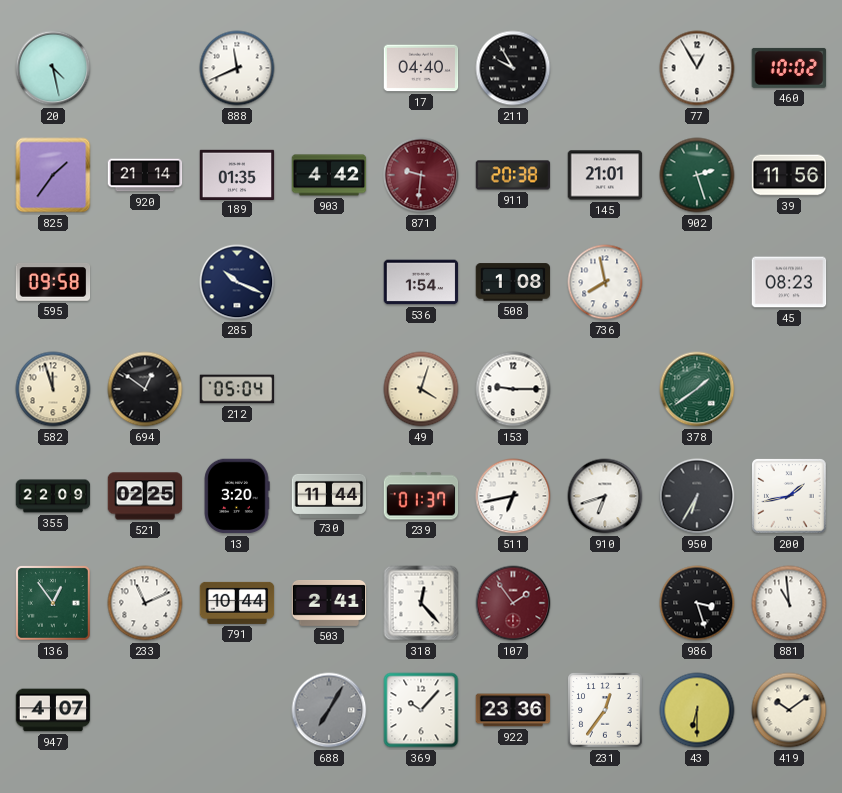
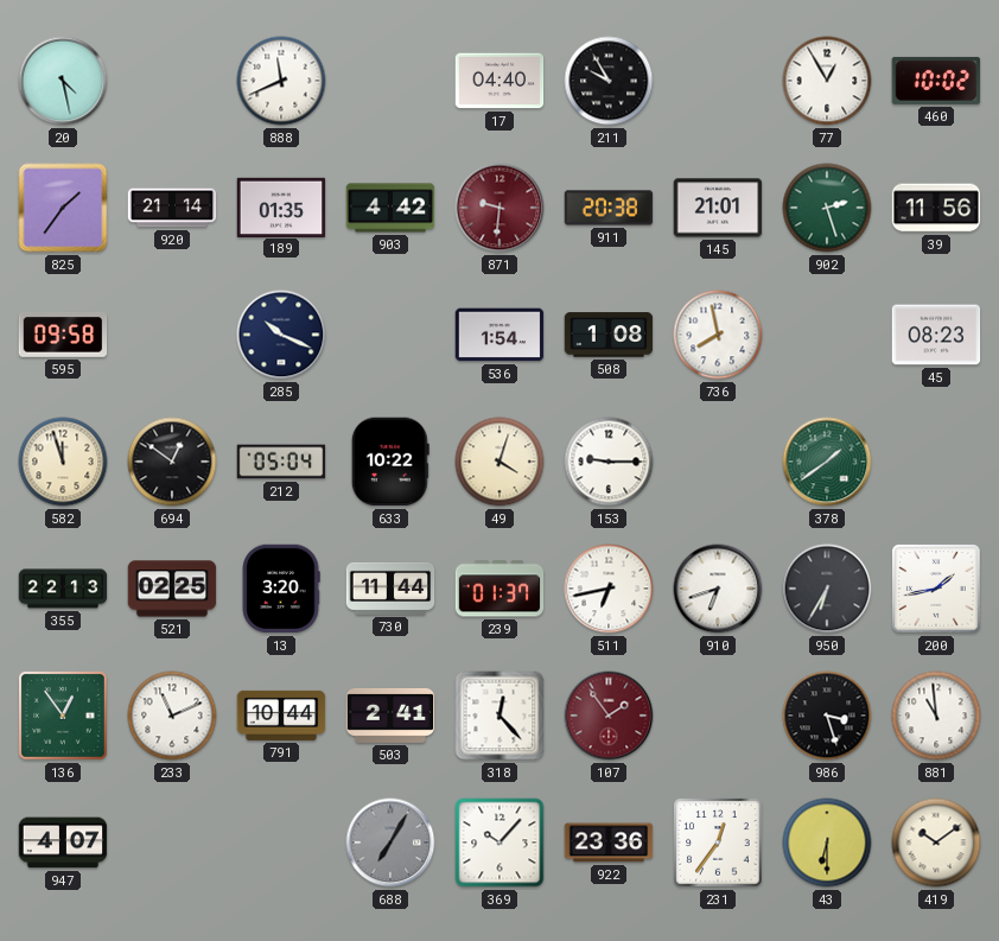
633: none -> 10:22 (390, 462)
355: 22:09 -> 22:13 (63, 589)
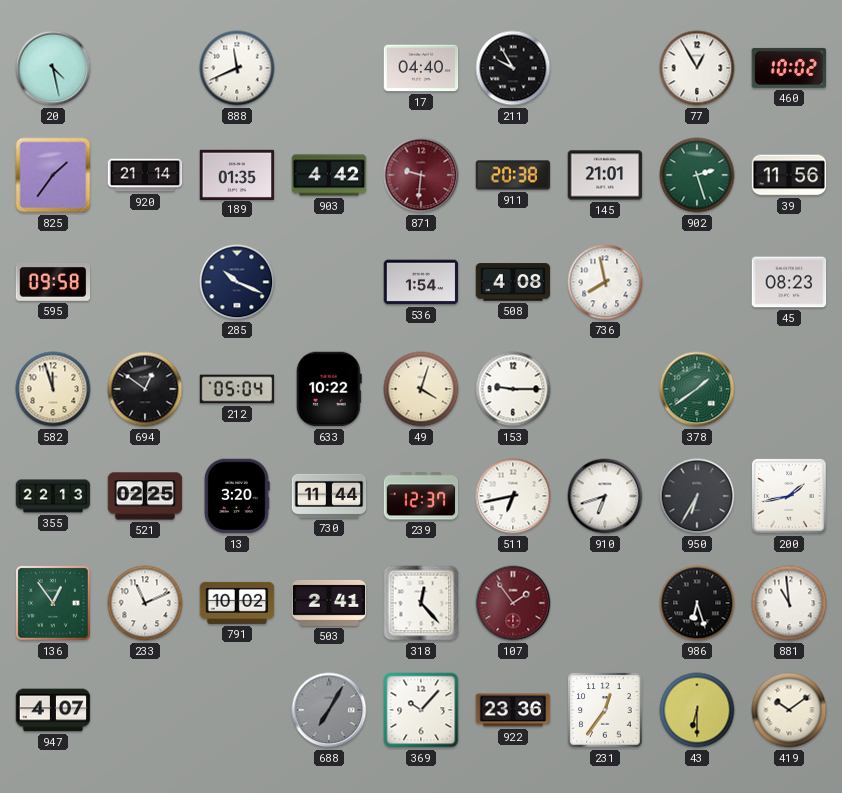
508: 1:08 -> 4:08 (513, 282)
239: 01:37 -> 12:37 (421, 496)
791: 10:44 -> 10:02 (237, 603)
986: 3:27 -> 6:27 (697, 603)
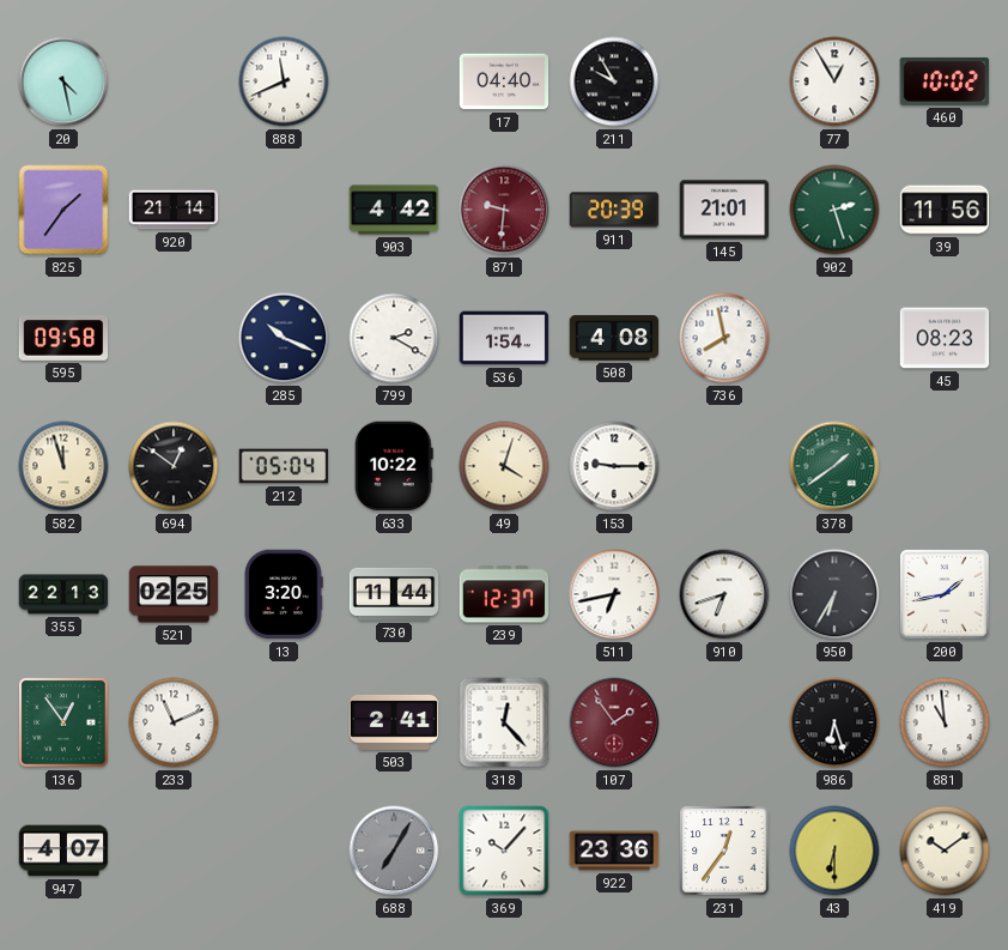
189: 01:35 -> none (237, 174)
911: 20:38 -> 20:39 (614, 210)
799: none -> 2:20 (394, 338)
791: 10:02 -> none (237, 603)
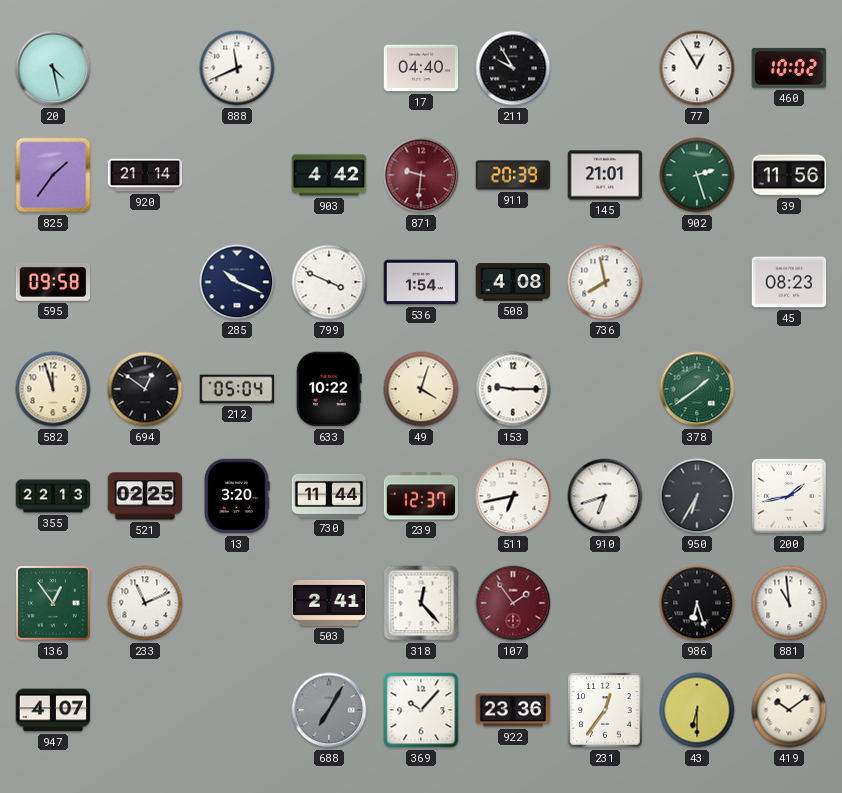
799: 2:20 -> 3:49 (329, 282)
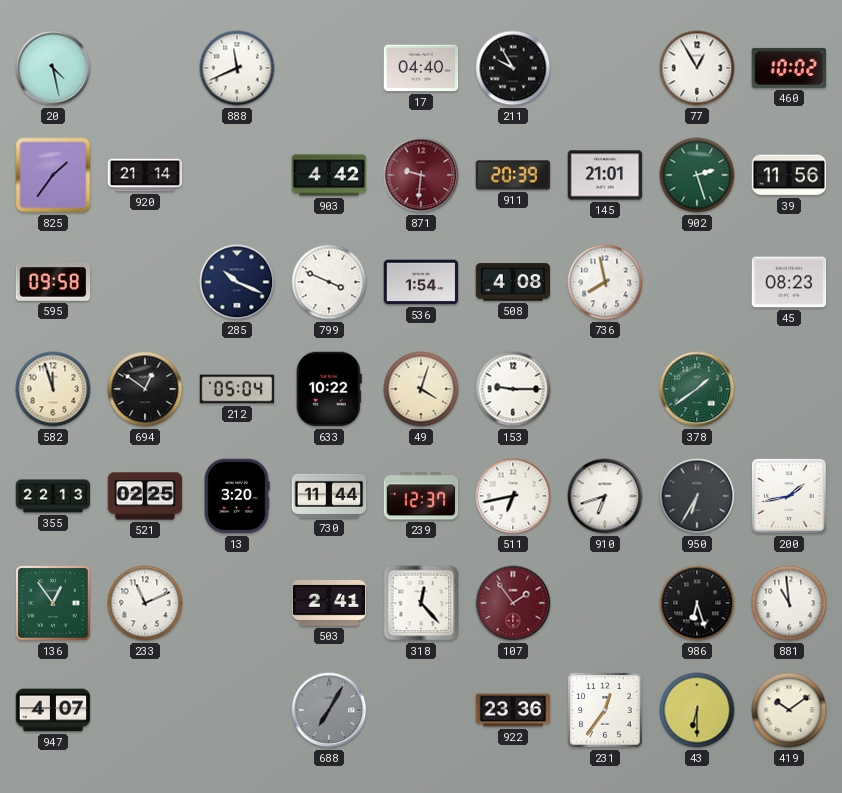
369: 10:07 -> none (421, 710)
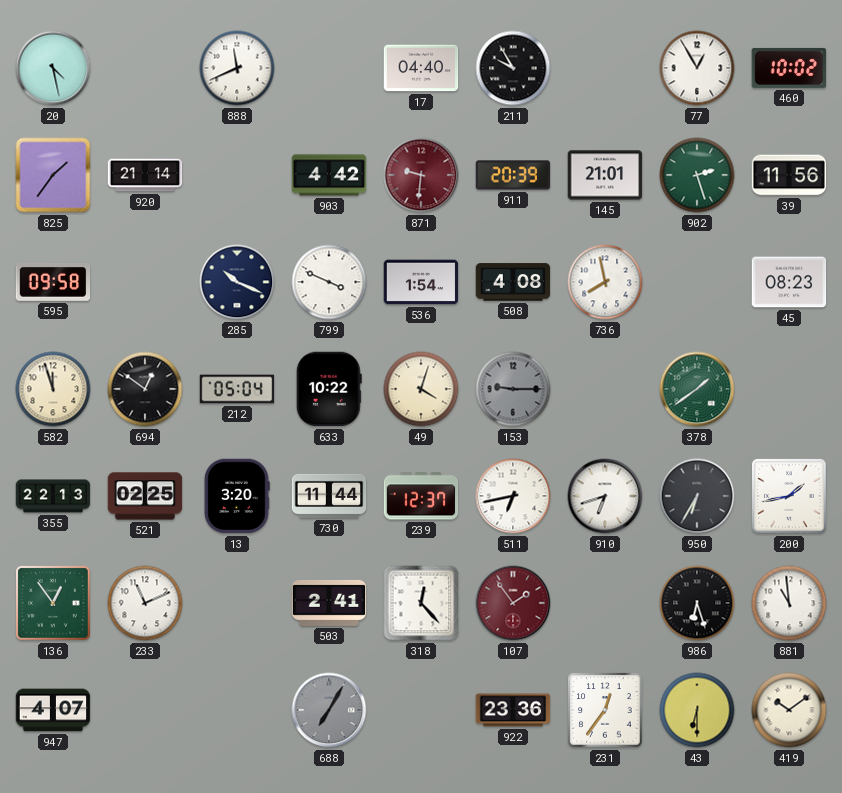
153 dial: white -> grey (513, 389)
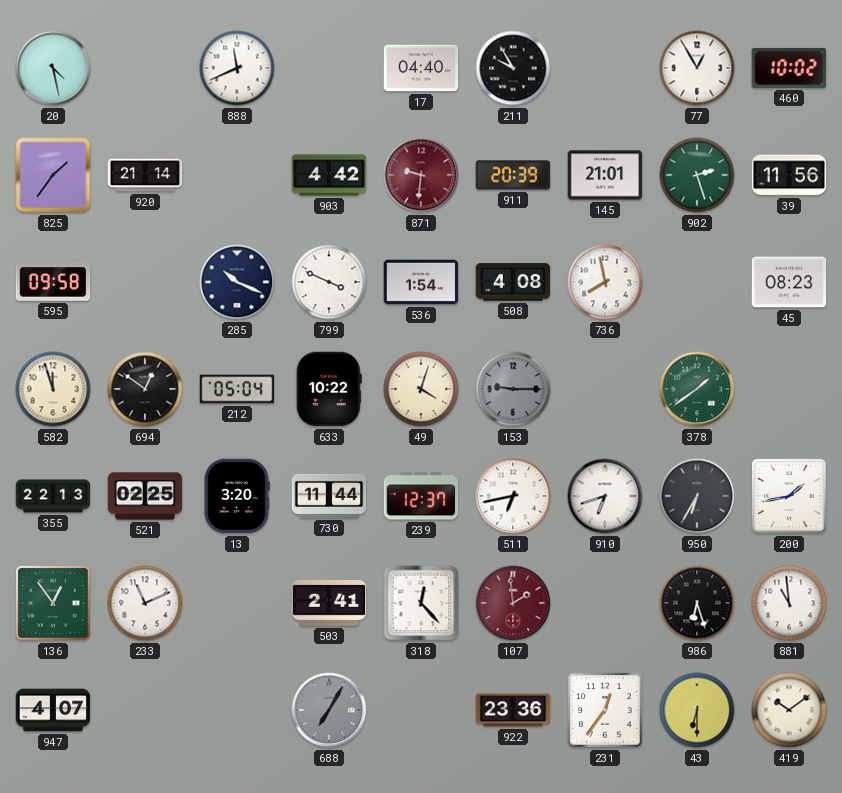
107: 1:54 -> 1:59 (513, 603)
